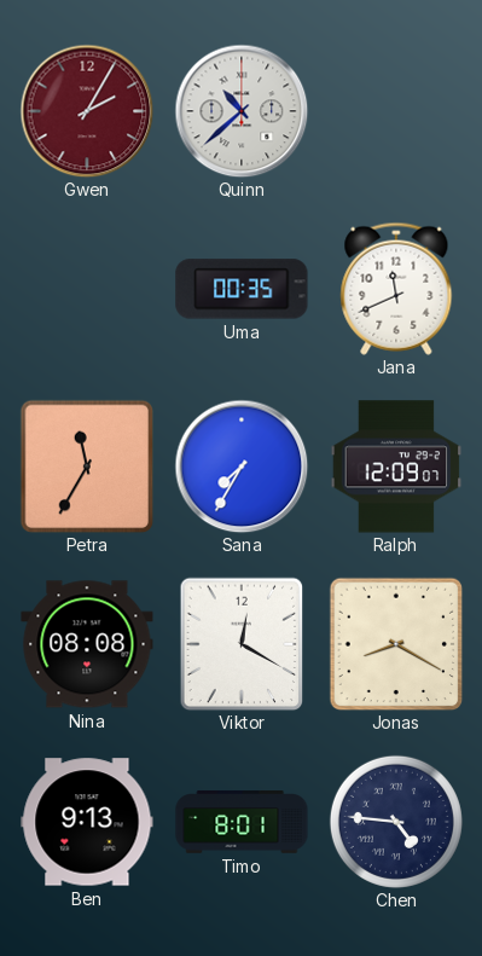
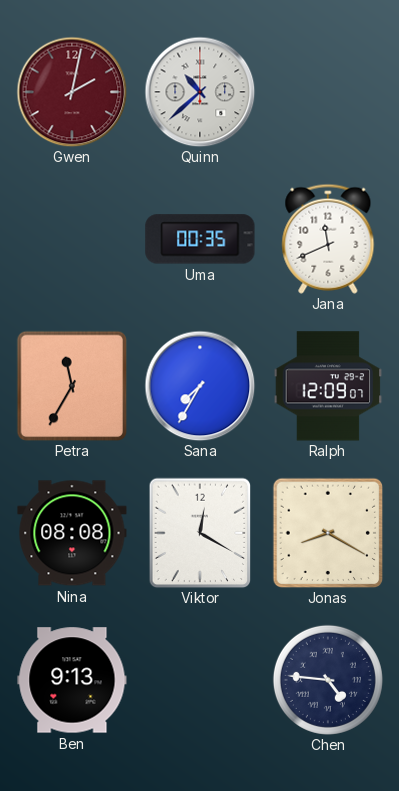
Gwen: 2:05 -> 2:02 (72, 92)
Timo: 8:01 -> none (242, 822)
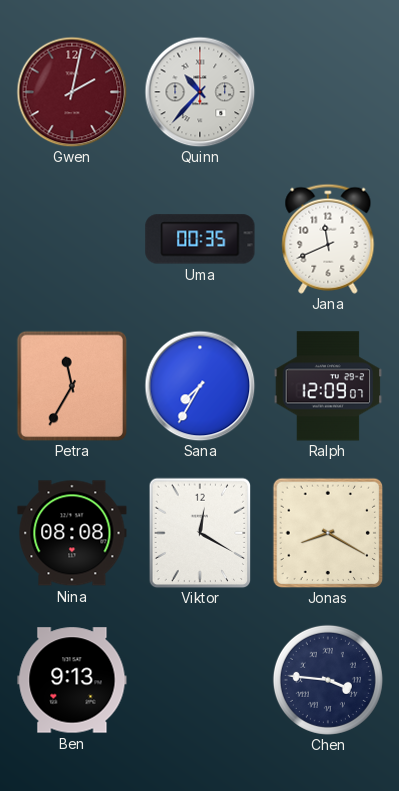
Quinn: 10:38 -> 10:37 (200, 92)
Chen: 4:46 -> 3:46 (328, 680)
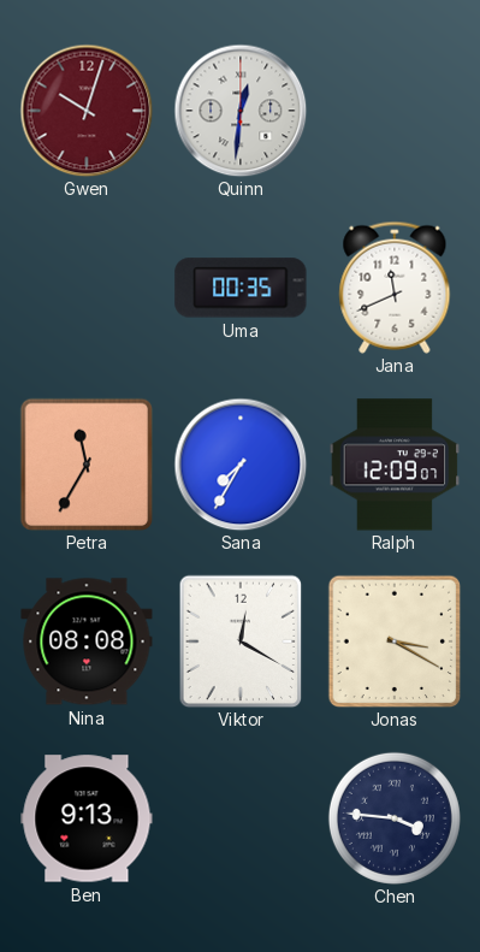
Gwen: 2:02 -> 10:03 (87, 111)
Quinn: 10:37 -> 12:31 (241, 111)
Jonas: 8:20 -> 3:20 (395, 641)
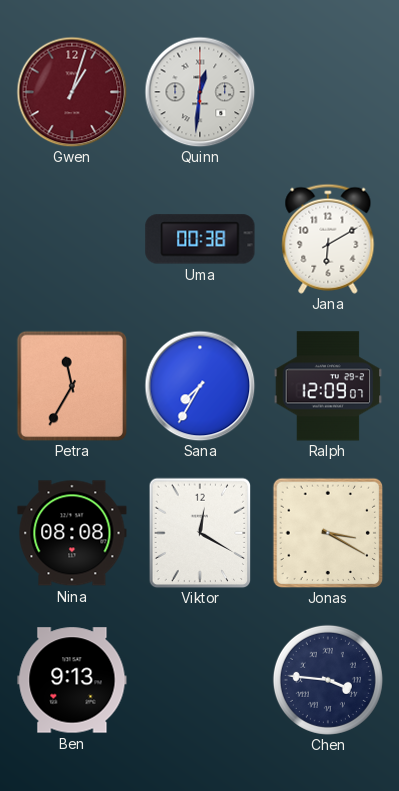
Gwen: 10:03 -> 1:03 (72, 92)
Uma: 00:35 -> 00:38 (200, 239)
Jana: 11:41 -> 6:10 (328, 239)
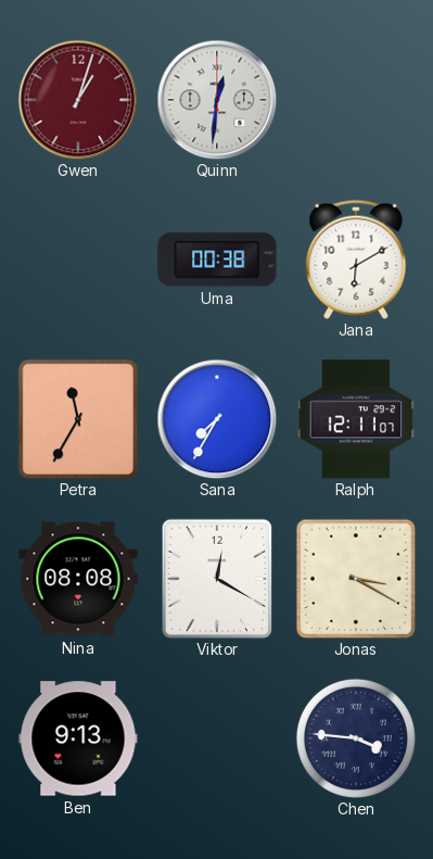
Ralph: 12:09 -> 12:11 (356, 419)
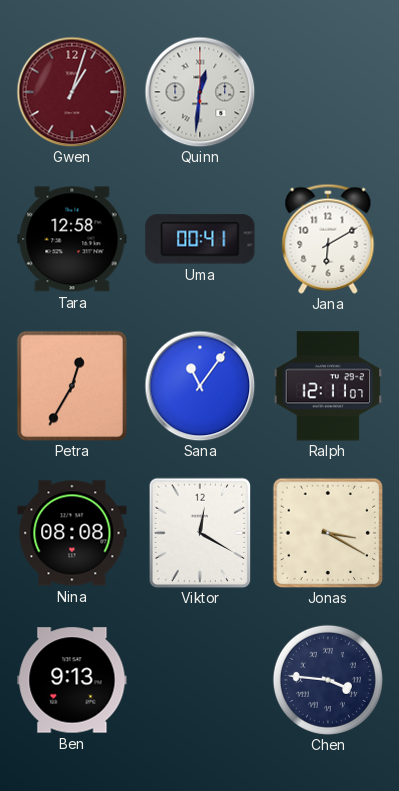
Tara: none -> 12:58 (72, 239)
Uma: 00:38 -> 00:41 (200, 239)
Petra: 11:35 -> 12:35 (72, 386)
Sana: 7:35 -> 11:06 (200, 386)
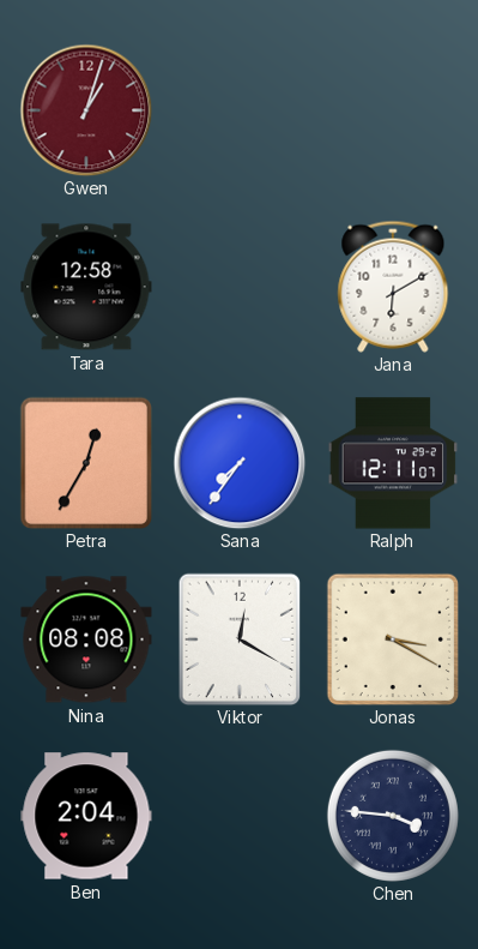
Quinn: 12:31 -> none (200, 92)
Uma: 00:41 -> none (200, 239)
Sana: 11:06 -> 7:36 (240, 463)
Ben: 9:13 -> 2:04 (86, 816)
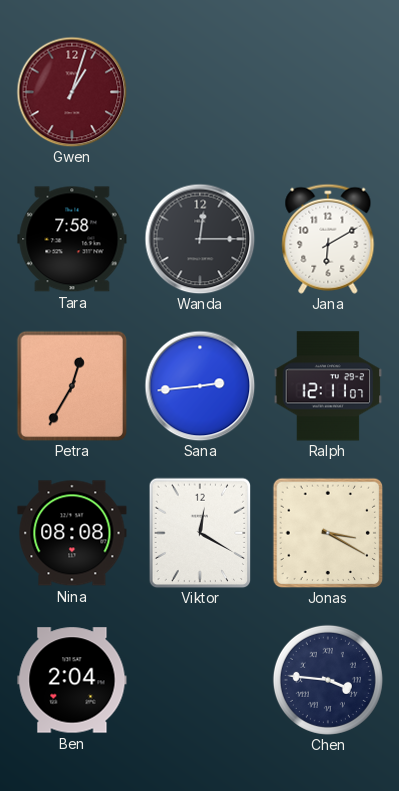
Tara: 12:58 -> 7:58 (72, 239)
Wanda: none -> 12:15 (200, 239)
Sana: 7:36 -> 2:44 (200, 386)
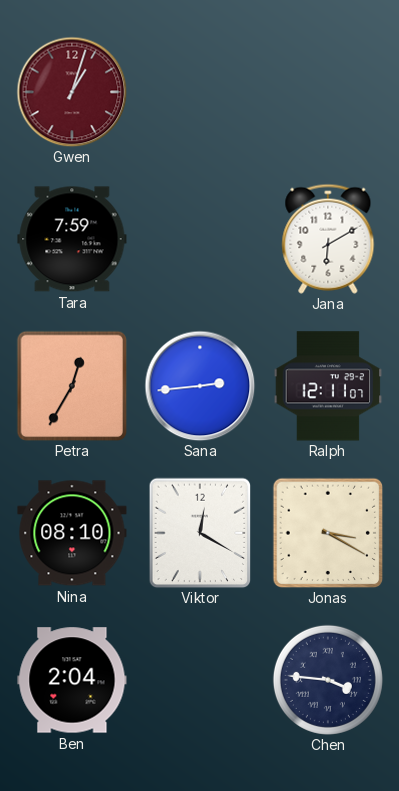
Tara: 7:58 -> 7:59 (72, 239)
Wanda: 12:15 -> none (200, 239)
Nina: 08:08 -> 08:10 (72, 533)
